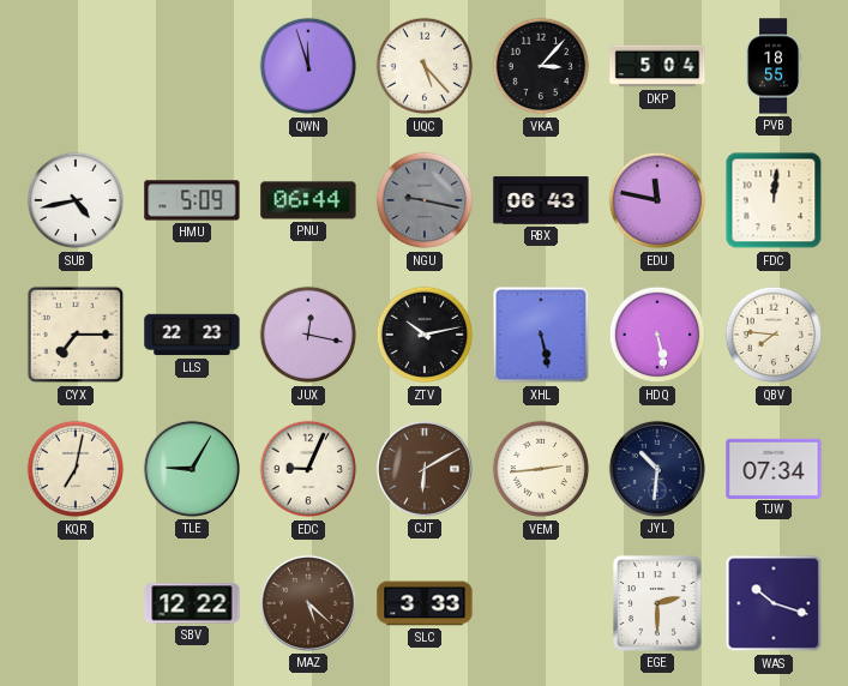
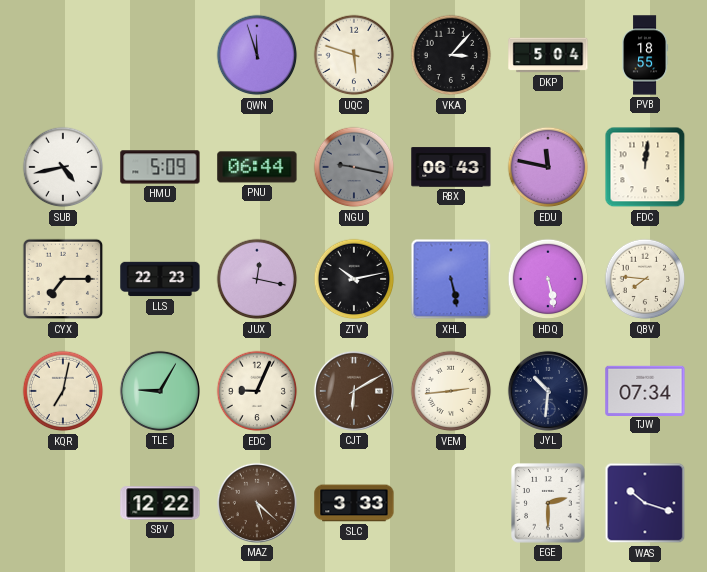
UQC: 5:23 -> 5:48 (354, 55)
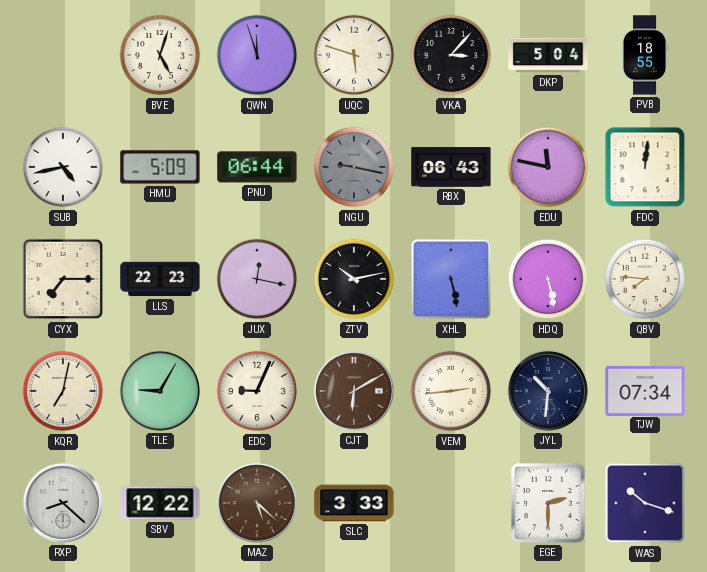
BVE: none -> 5:03 (160, 55)
RXP: none -> 8:22 (63, 503)
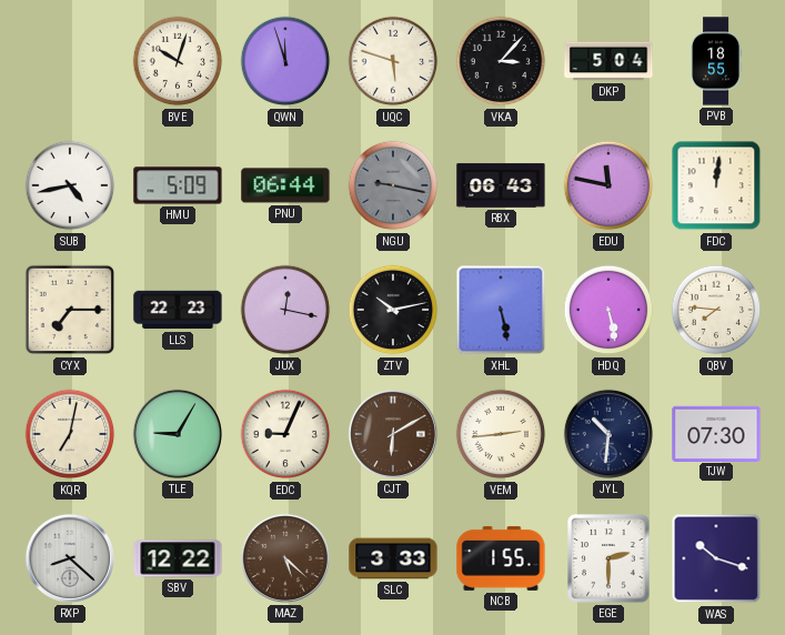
BVE: 5:03 -> 10:03 (178, 61)
TJW: 07:34 -> 07:30 (716, 433)
NCB: none -> 1:55 (501, 558)
